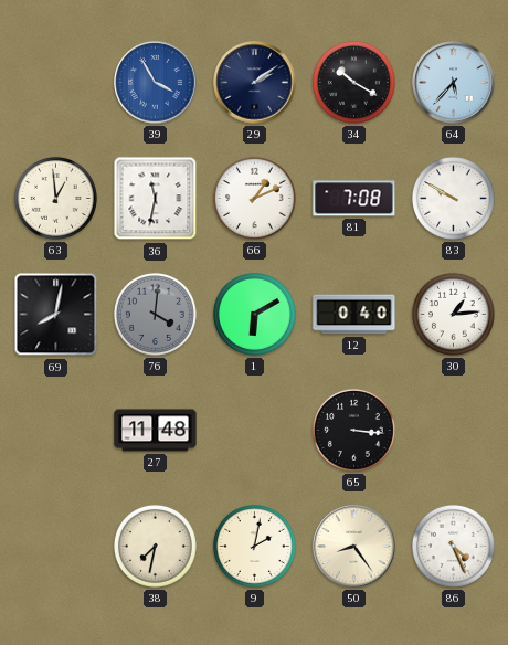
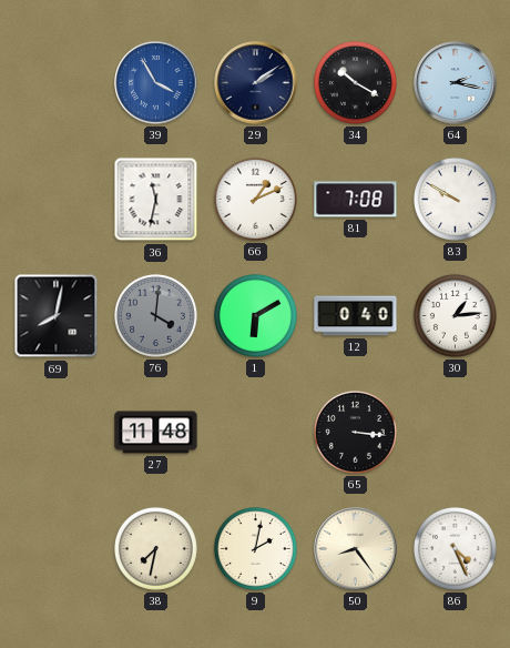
64: 5:37 -> 2:17 (456, 83)
63: 12:59 -> none (55, 198)
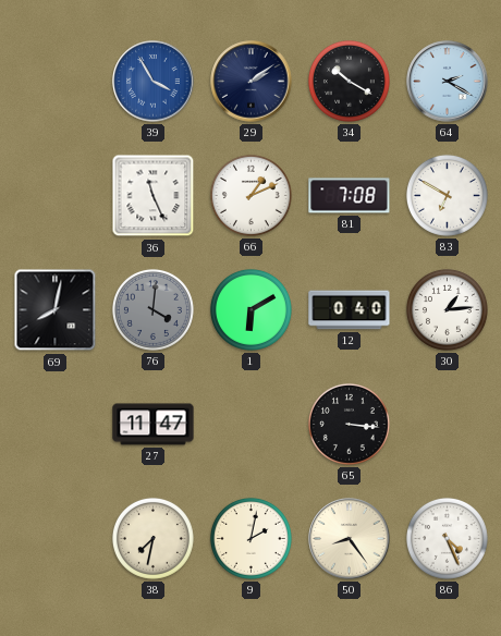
64: 2:17 -> 2:20 (448, 82)
36: 11:32 -> 11:26 (154, 196)
83: 9:50 -> 6:50 (447, 195)
27: 11:48 -> 11:47 (154, 425)
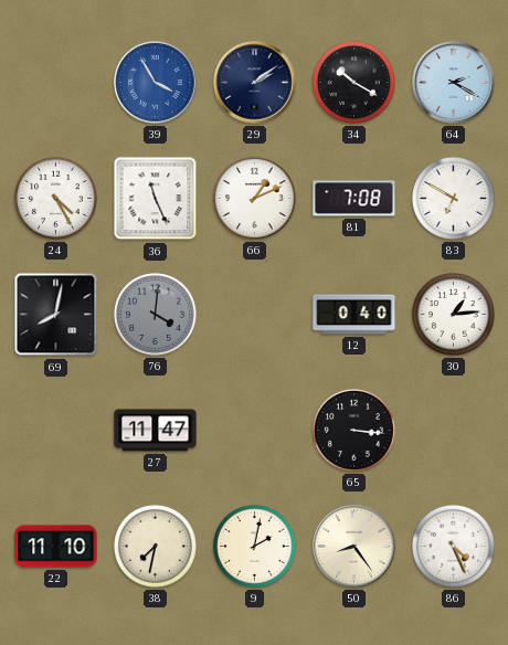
24: none -> 4:25 (55, 198)
1: 6:10 -> none (250, 309)
22: none -> 11:10 (56, 547)
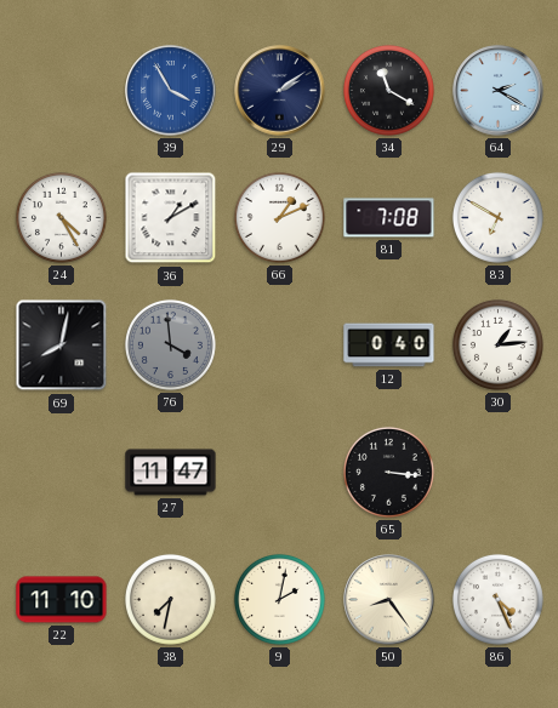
34: 10:20 -> 11:20 (388, 90)
36: 11:26 -> 1:10 (171, 218)
76: 4:01 -> 3:59 (170, 344)
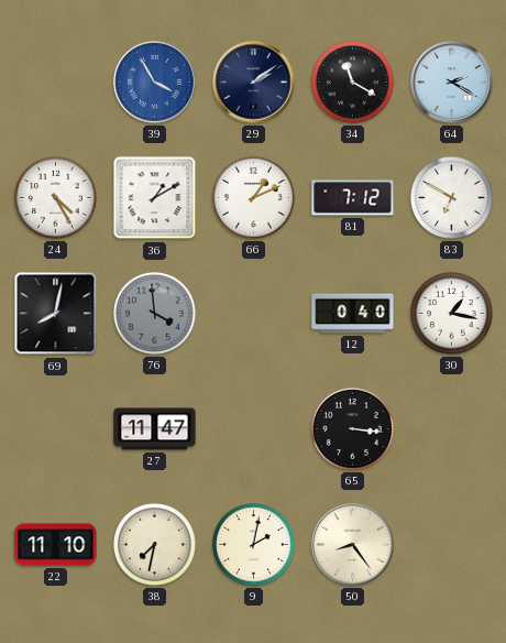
81: 7:08 -> 7:12 (353, 198)
30: 1:14 -> 1:17 (451, 313)
86: 4:26 -> none (497, 599)
